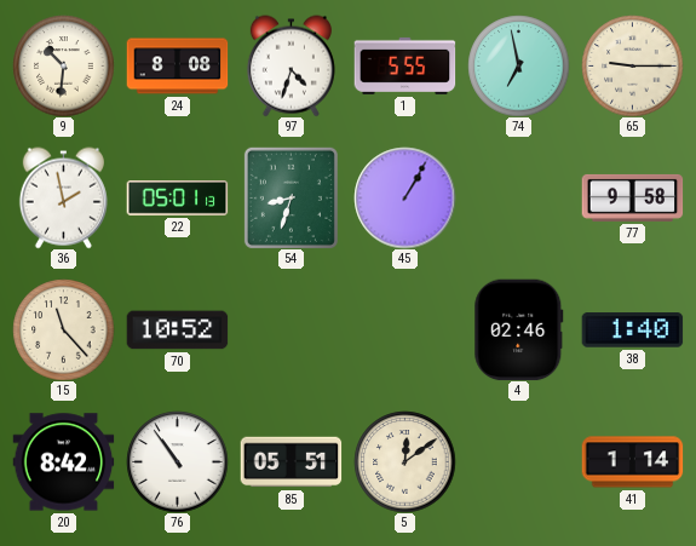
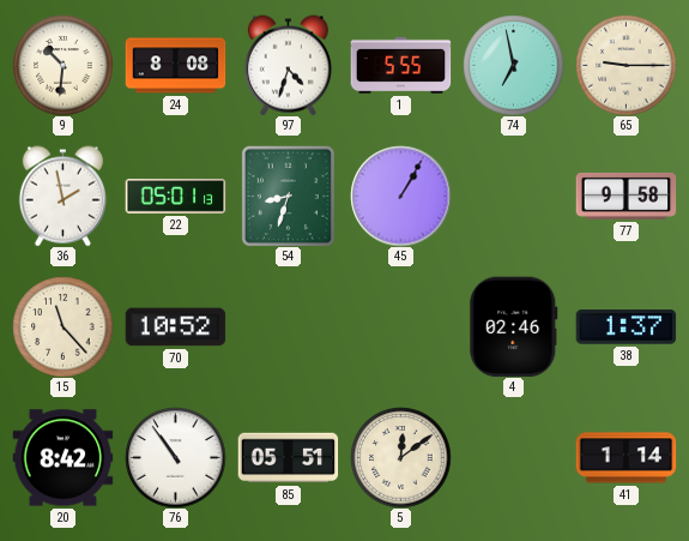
38: 1:40 -> 1:37 (625, 327)
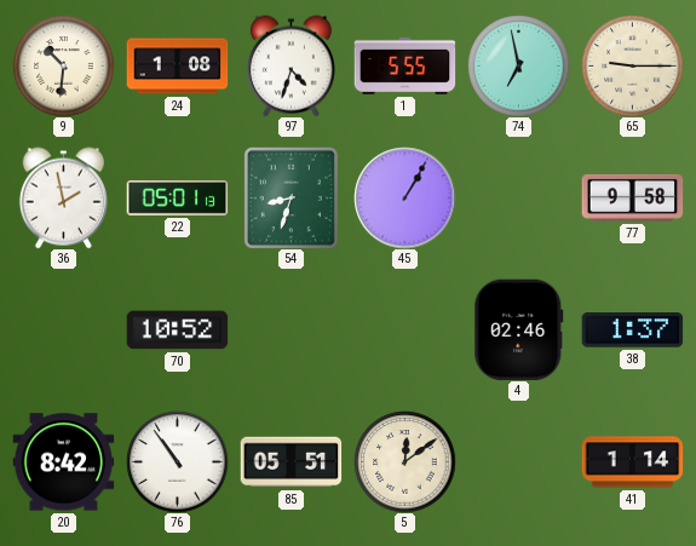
24: 8:08 -> 1:08 (177, 67)
15: 11:23 -> none (62, 326)
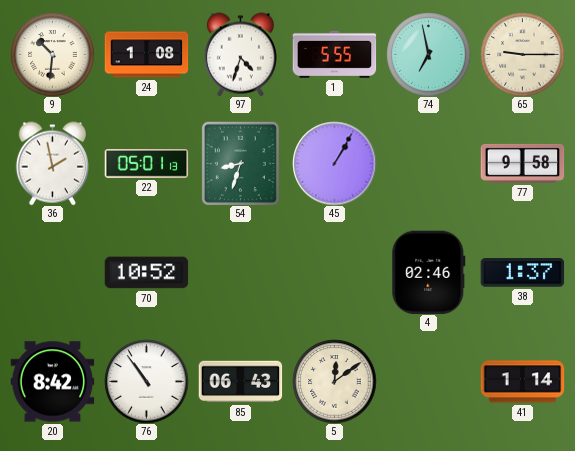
85: 05:51 -> 06:43 (240, 382)
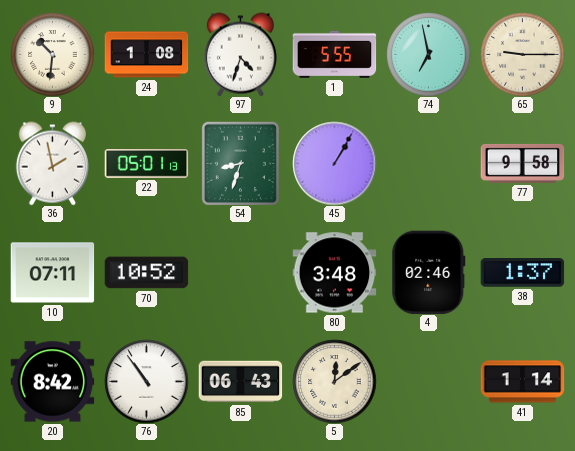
10: none -> 07:11 (52, 273)
80: none -> 3:48 (334, 273)
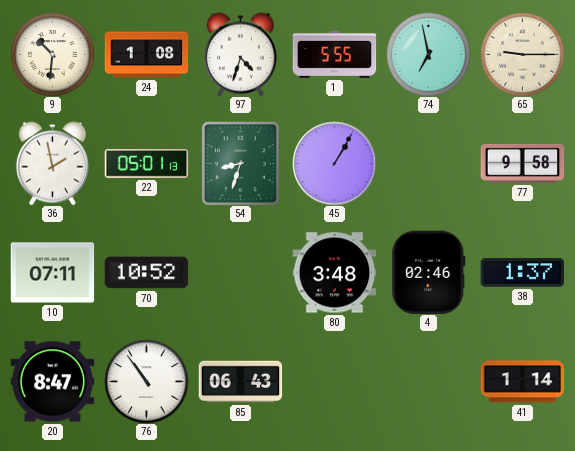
20: 8:42 -> 8:47 (52, 382)
5: 12:09 -> none (334, 381)
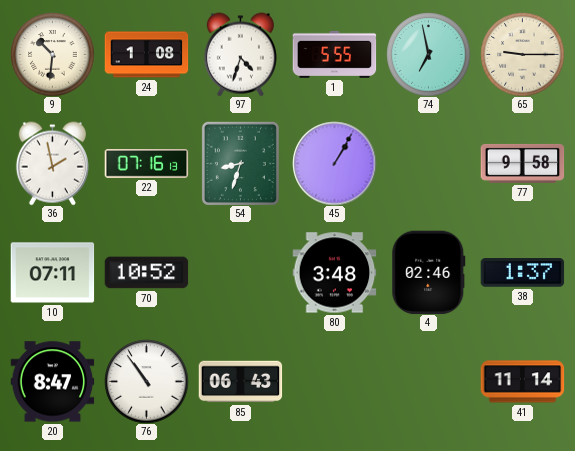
22: 05:01 -> 07:16 (146, 164)
41: 1:14 -> 11:14 (522, 382)
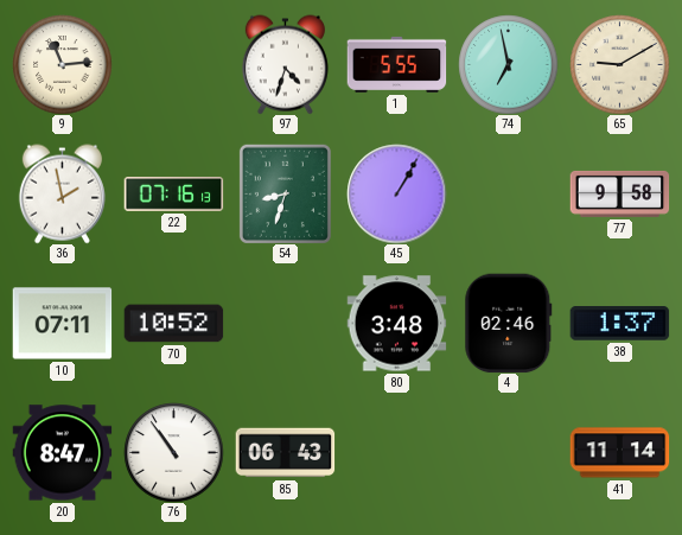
9: 10:31 -> 11:14 (62, 64)
24: 1:08 -> none (146, 55)
65: 9:15 -> 9:10 (619, 64)
